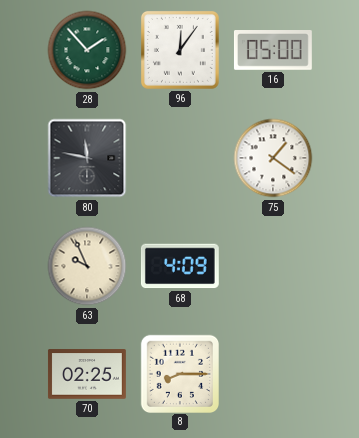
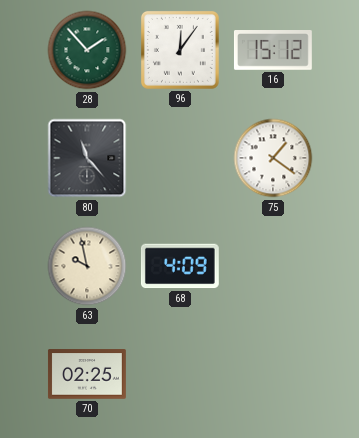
16: 05:00 -> 15:12 (273, 51)
80: 11:47 -> 11:23 (87, 158)
63: 9:56 -> 9:58 (87, 266)
8: 8:15 -> none (179, 373)
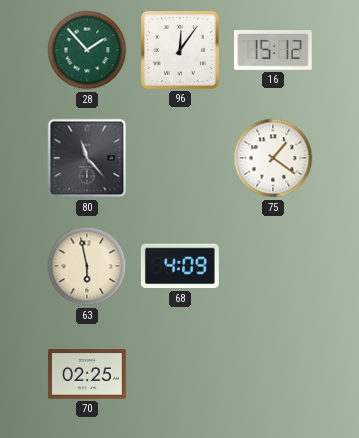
63: 9:58 -> 5:58 (87, 266)
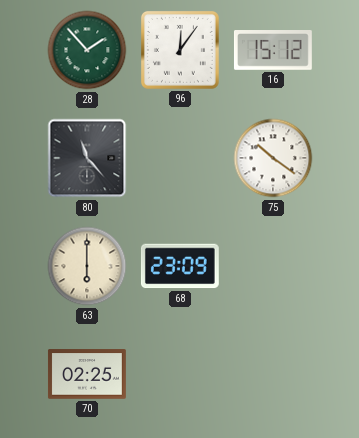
75: 1:21 -> 10:21 (273, 158)
63: 5:58 -> 6:00 (87, 266)
68: 4:09 -> 23:09 (180, 266)
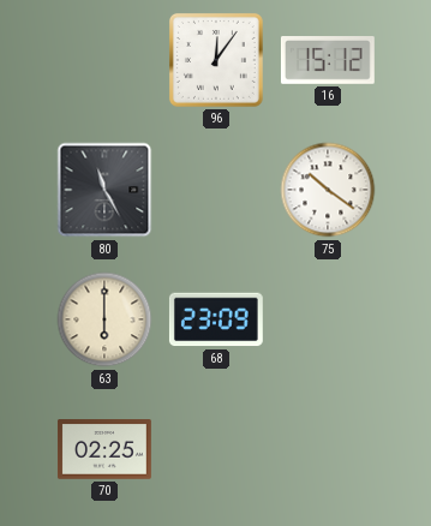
28: 1:53 -> none (87, 50)
80: 11:23 -> 11:25 (104, 190)
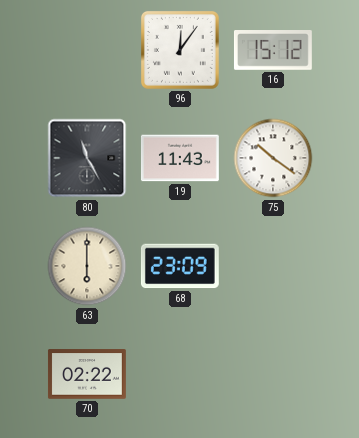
19: none -> 11:43 (180, 158)
70: 02:25 -> 02:22 (87, 374)
